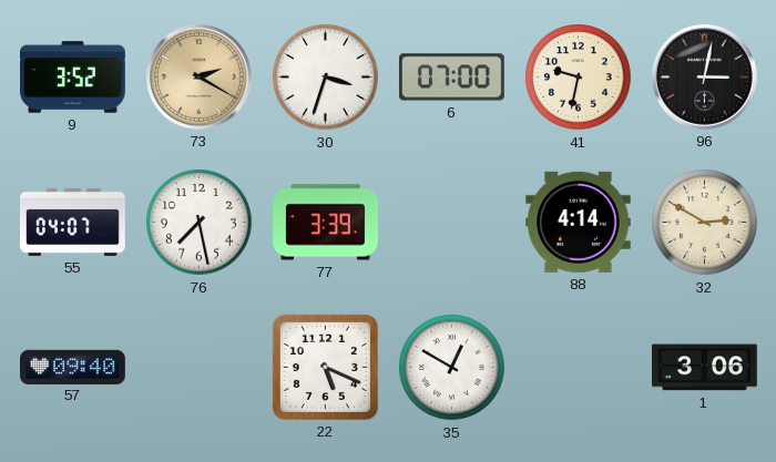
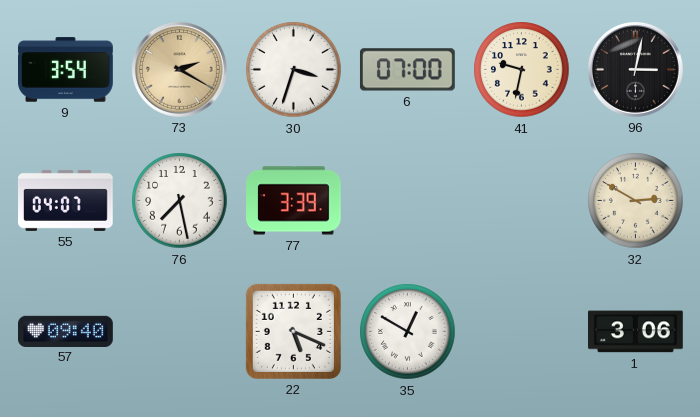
9: 3:52 -> 3:54 (66, 70)
88: 4:14 -> none (579, 222)
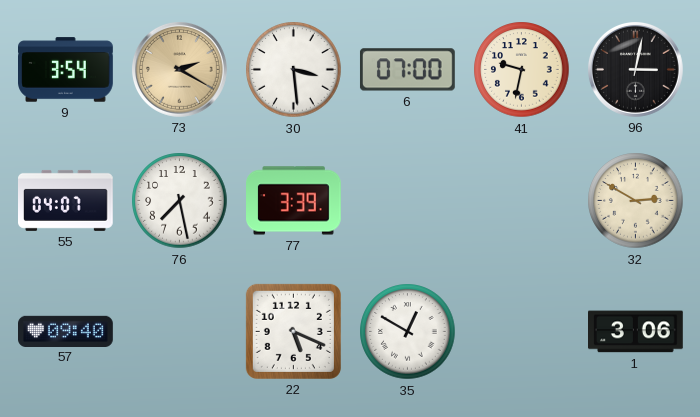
30: 3:33 -> 3:29 (294, 70)
